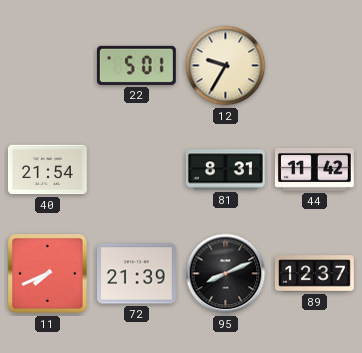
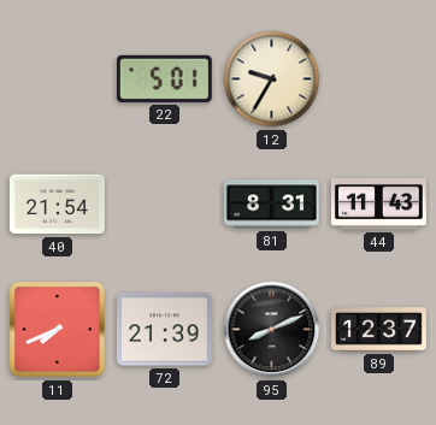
44: 11:42 -> 11:43 (378, 203)
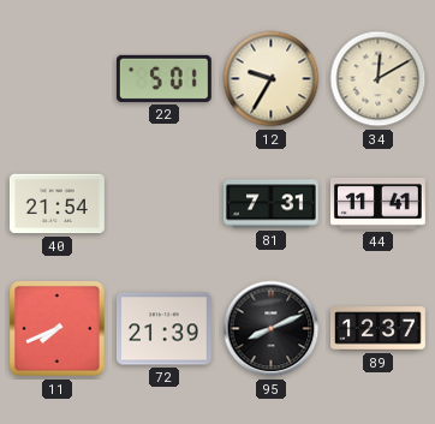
34: none -> 12:10 (379, 79)
81: 8:31 -> 7:31 (270, 204)
44: 11:43 -> 11:41 (377, 203)
